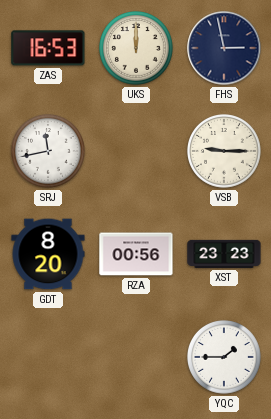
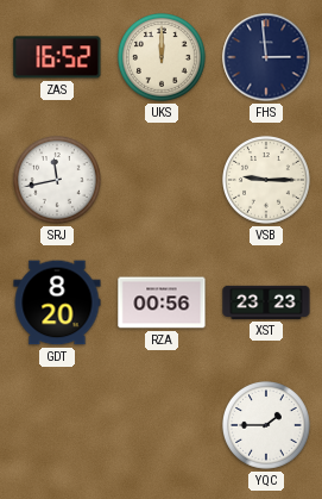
ZAS: 16:53 -> 16:52 (57, 57)
FHS: 2:58 -> 2:59 (266, 57)
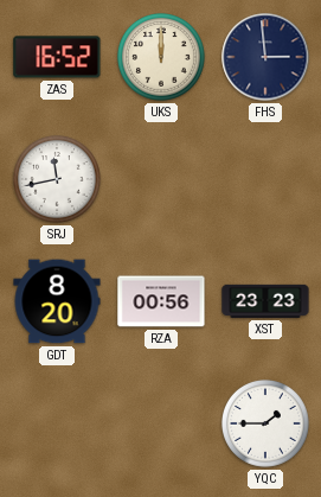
VSB: 9:15 -> none (267, 181)
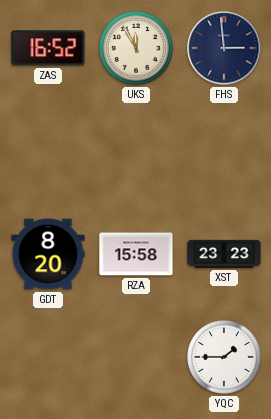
UKS: 12:00 -> 11:55 (137, 49)
SRJ: 11:43 -> none (58, 180)
RZA: 00:56 -> 15:58 (136, 254)
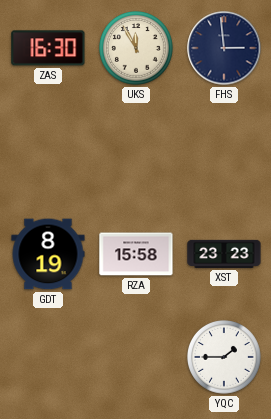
ZAS: 16:52 -> 16:30 (48, 48)
GDT: 8:20 -> 8:19 (48, 254)
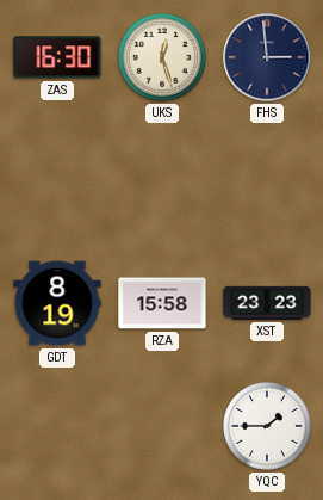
UKS: 11:55 -> 12:27 (163, 58)
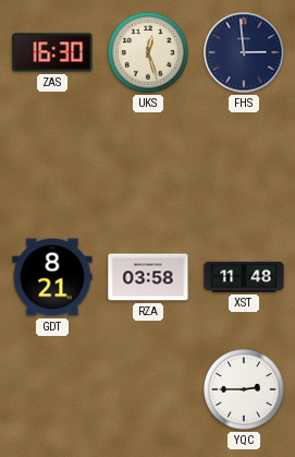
GDT: 8:19 -> 8:21 (52, 277)
RZA: 15:58 -> 03:58 (148, 277)
XST: 23:23 -> 11:48 (244, 277)
YQC: 1:45 -> 2:45 (245, 390)
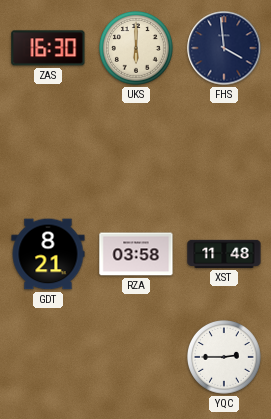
UKS: 12:27 -> 6:00 (137, 49)
FHS: 2:59 -> 3:59 (224, 48)
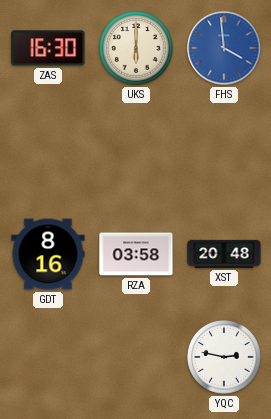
FHS dial: navy -> blue (224, 48)
GDT: 8:21 -> 8:16 (48, 254)
XST: 11:48 -> 20:48 (224, 254)
YQC: 2:45 -> 2:47 (225, 358)
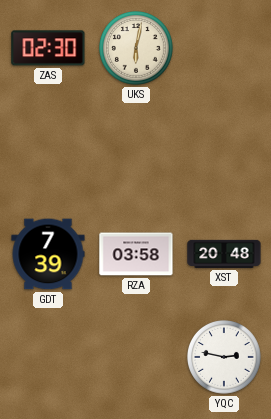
ZAS: 16:30 -> 02:30 (48, 48)
UKS: 6:00 -> 6:02 (137, 49)
FHS: 3:59 -> none (224, 48)
GDT: 8:16 -> 7:39 (48, 254)
